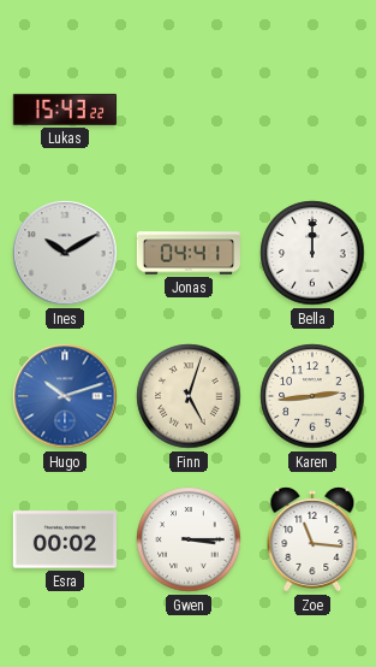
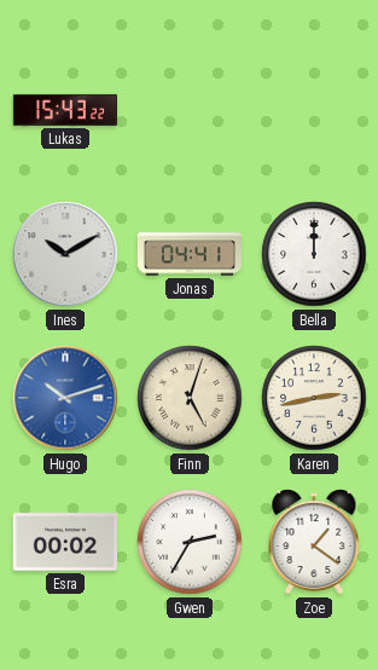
Karen: 2:44 -> 2:43 (314, 398)
Gwen: 3:15 -> 2:35 (190, 542)
Zoe: 11:16 -> 1:21 (314, 542)
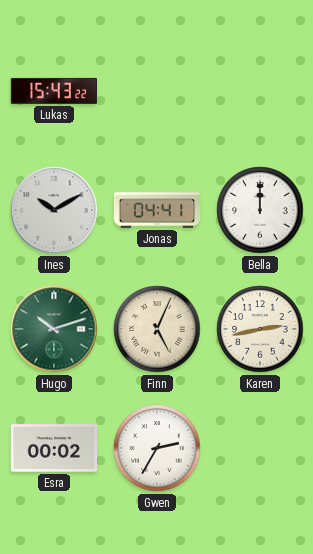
Hugo dial: blue -> green (54, 329)
Finn: 5:03 -> 5:04 (157, 329)
Zoe: 1:21 -> none (314, 542)
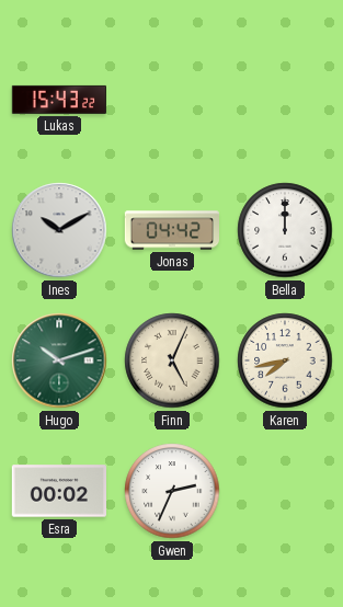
Jonas: 04:41 -> 04:42 (172, 230)
Karen: 2:43 -> 7:43 (285, 360)
Gwen: 2:35 -> 2:34 (172, 491)
